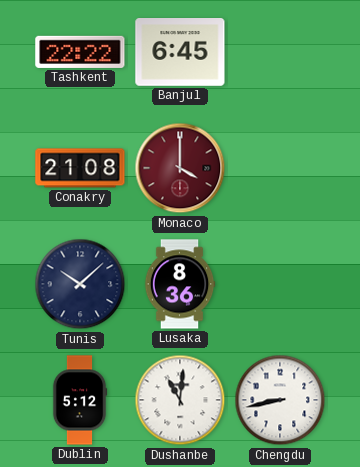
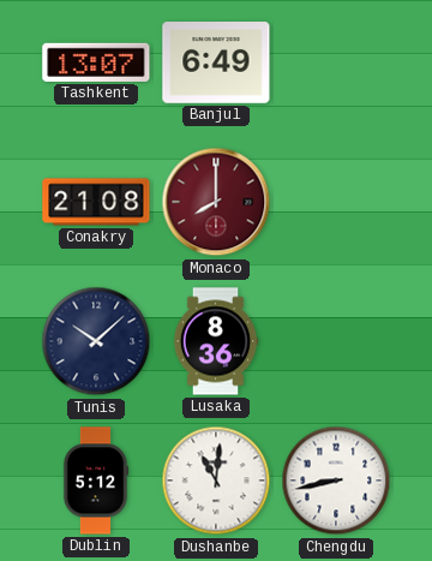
Tashkent: 22:22 -> 13:07 (96, 62)
Banjul: 6:45 -> 6:49 (216, 64)
Monaco: 4:00 -> 8:00 (216, 202)
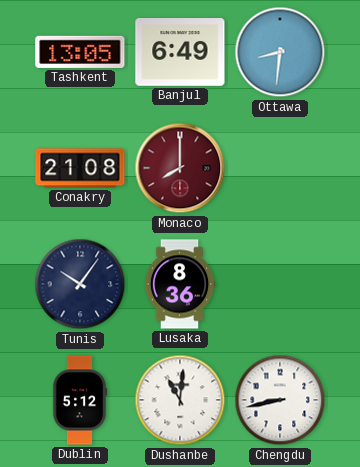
Tashkent: 13:07 -> 13:05 (80, 52)
Ottawa: none -> 8:31 (280, 52)
Tunis: 10:08 -> 10:06 (80, 284)
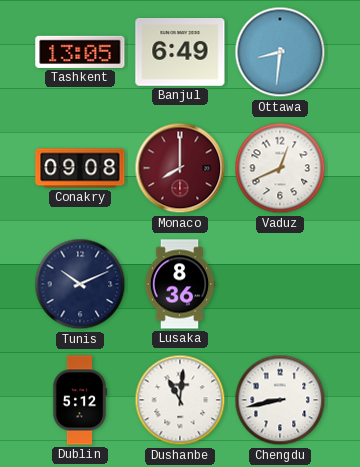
Conakry: 21:08 -> 09:08 (80, 168)
Vaduz: none -> 12:41 (280, 168)
Tunis: 10:06 -> 10:11 (80, 284)
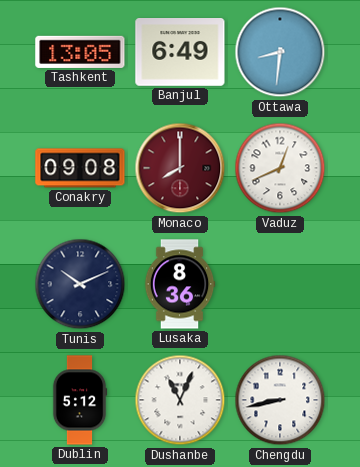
Dushanbe: 11:01 -> 11:04 (180, 400)
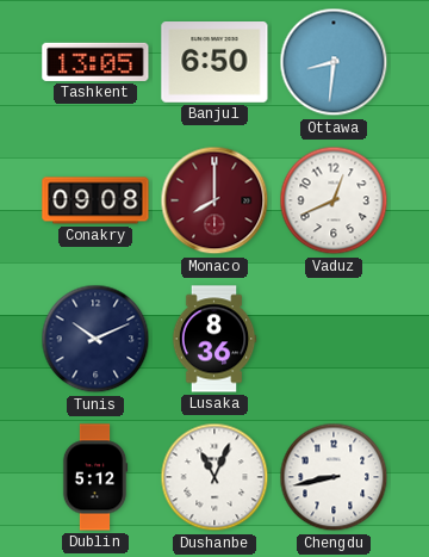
Banjul: 6:49 -> 6:50 (214, 63)
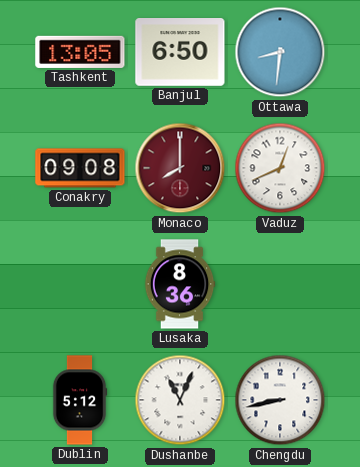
Tunis: 10:11 -> none (95, 339)
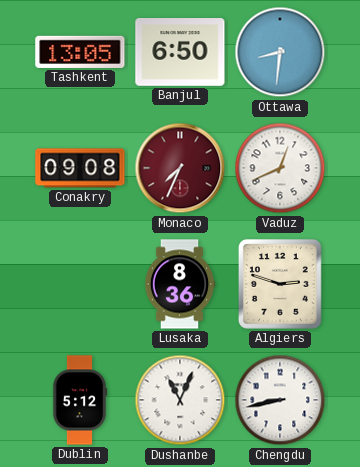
Monaco: 8:00 -> 7:34 (180, 168)
Algiers: none -> 2:48 (280, 284)
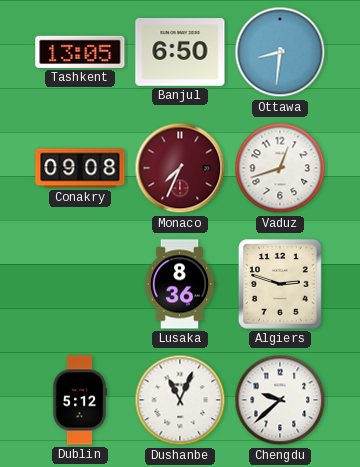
Vaduz: 12:41 -> 12:42 (280, 168)
Chengdu: 8:43 -> 9:38 (280, 400)
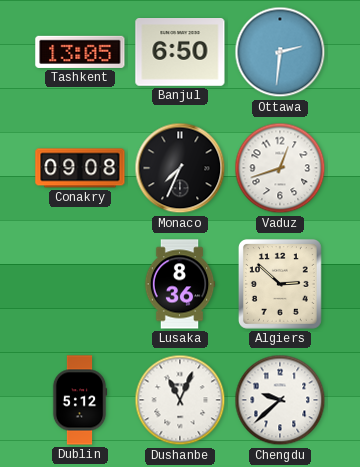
Ottawa: 8:31 -> 2:31 (280, 52)
Monaco dial: burgundy -> black (180, 168)
Algiers: 2:48 -> 2:52 (280, 284)
